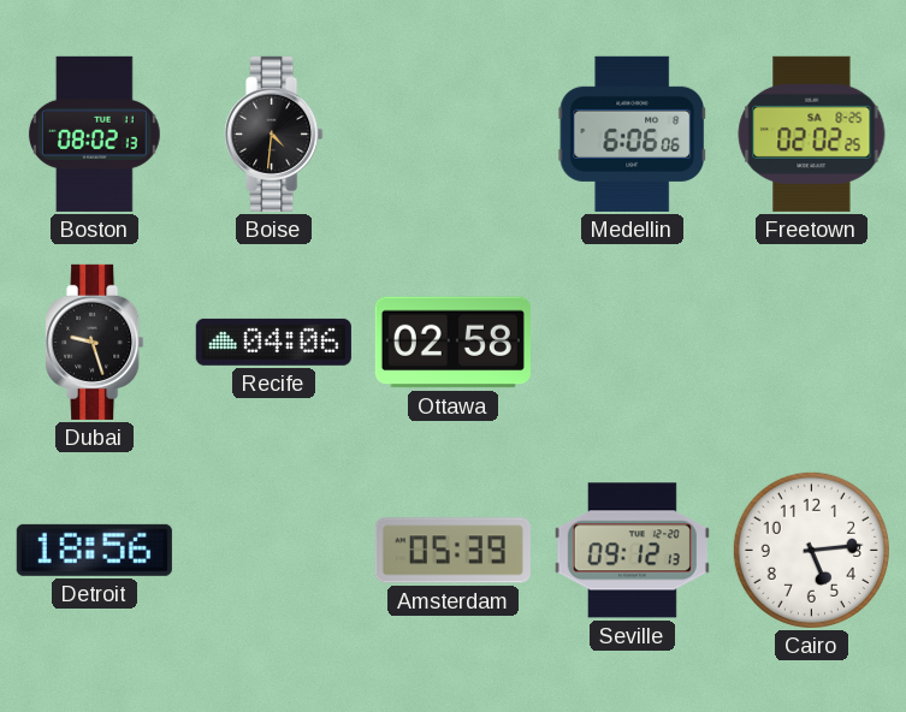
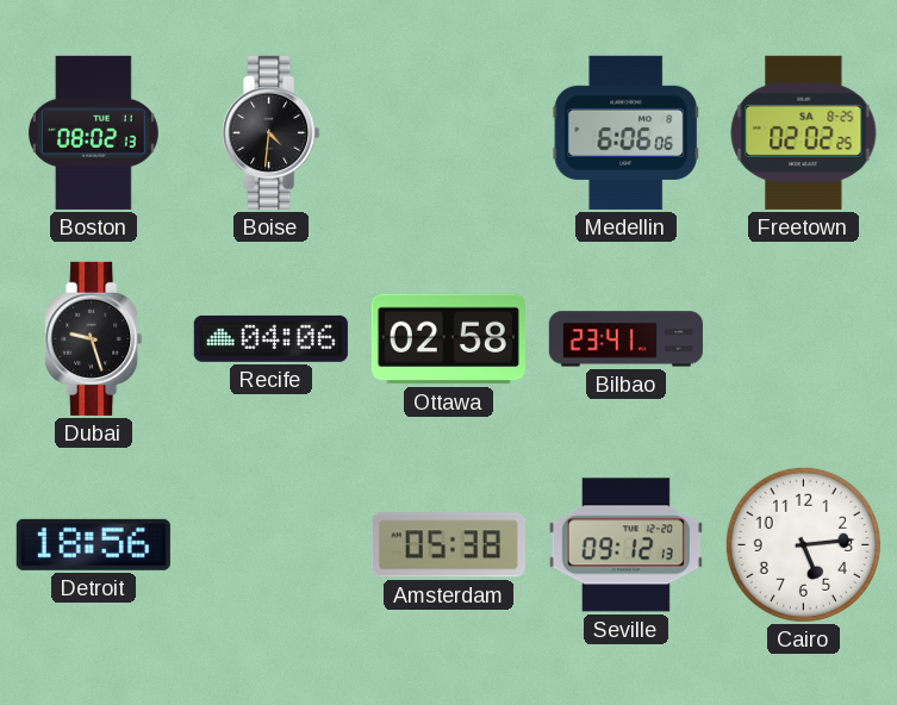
Bilbao: none -> 23:41 (625, 339)
Amsterdam: 05:39 -> 05:38 (448, 545)
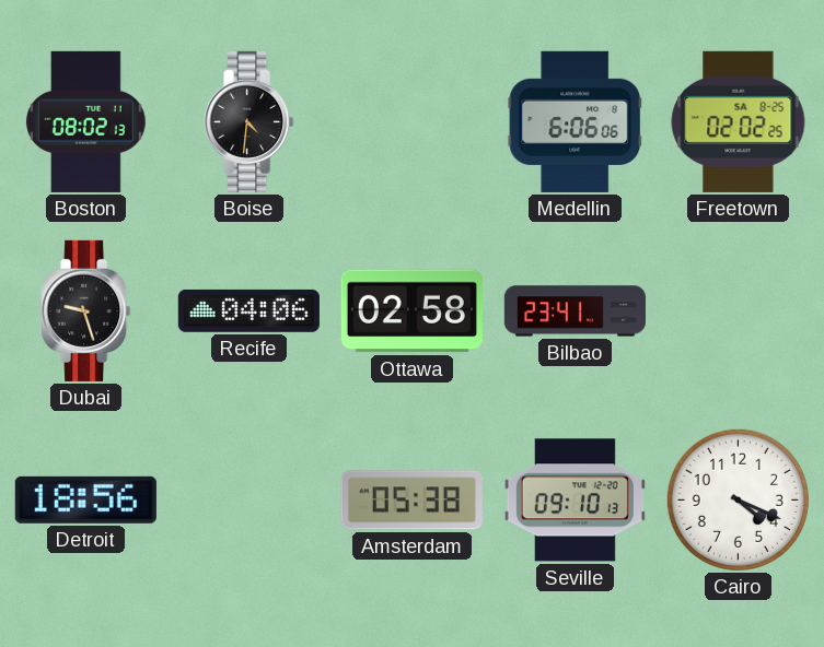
Seville: 09:12 -> 09:10 (575, 501)
Cairo: 5:14 -> 4:19 (738, 499)
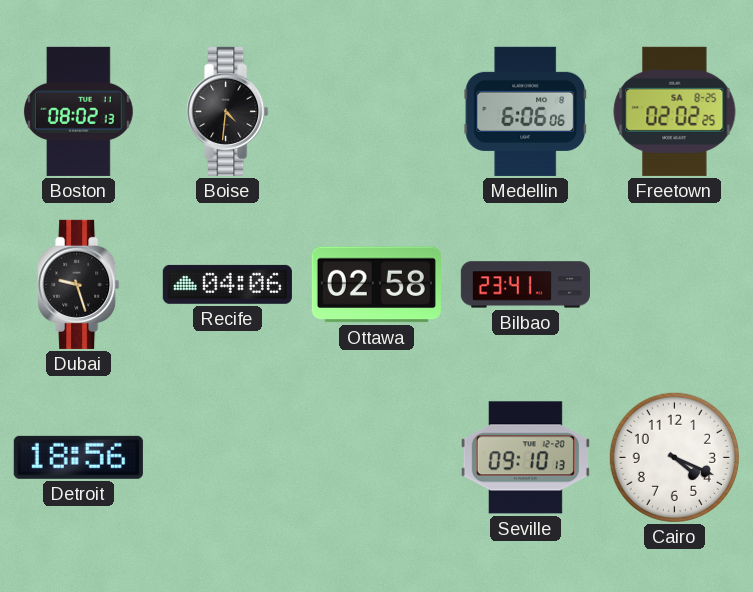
Amsterdam: 05:38 -> none (411, 501)
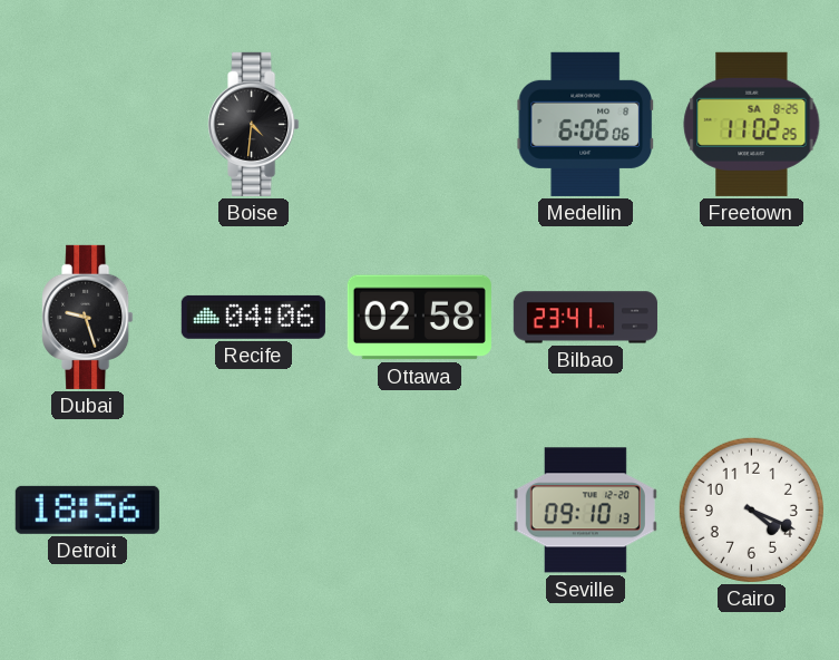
Boston: 08:02 -> none (79, 111)
Freetown: 02:02 -> 11:02 (752, 124)
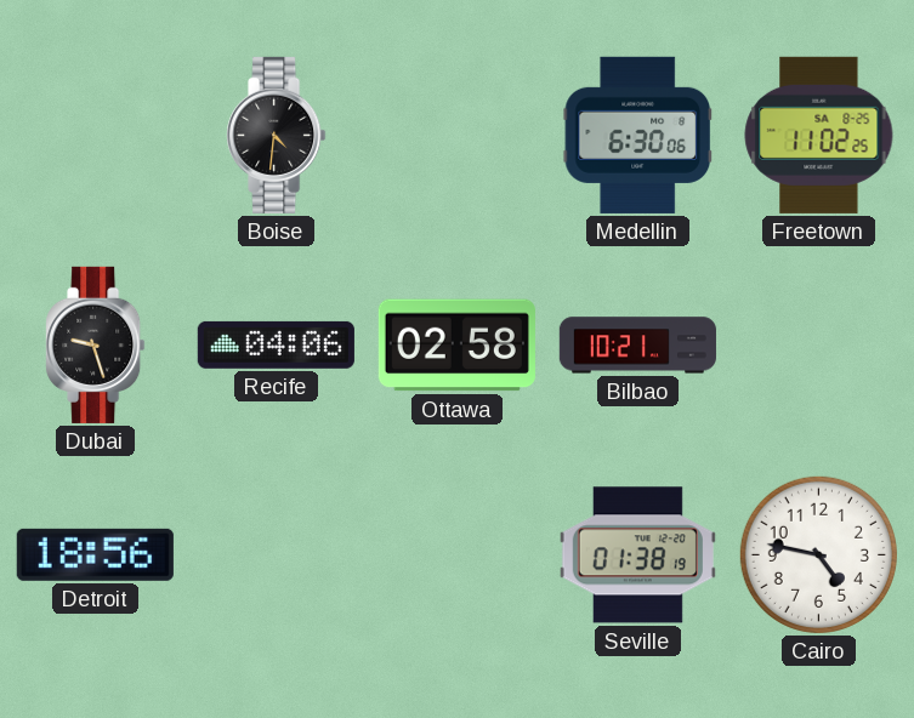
Medellin: 6:06 -> 6:30 (637, 135)
Bilbao: 23:41 -> 10:21 (637, 346)
Seville: 09:10 -> 01:38 (637, 555)
Cairo: 4:19 -> 4:47 (818, 554)
